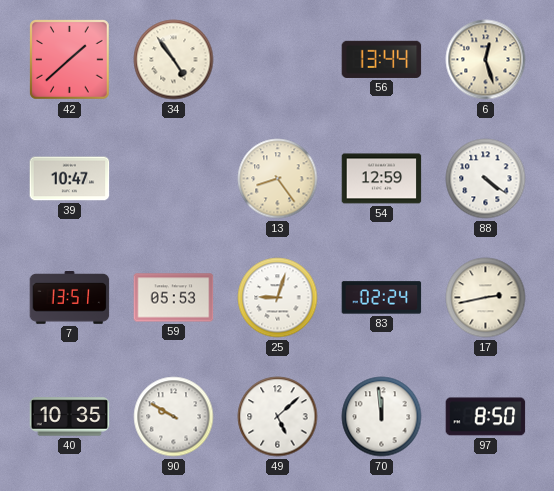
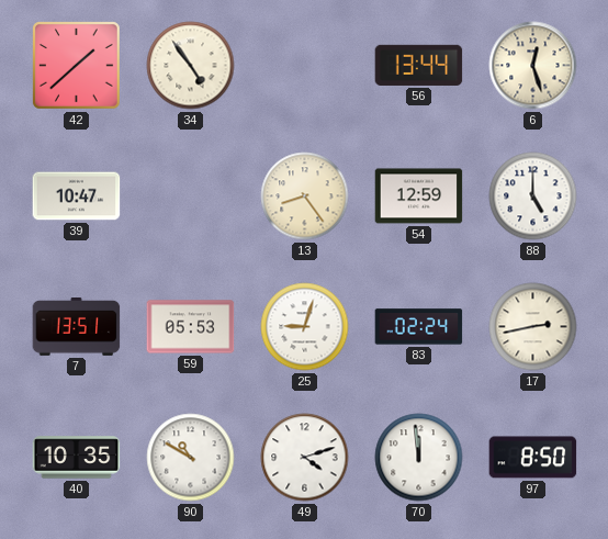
88: 4:21 -> 5:00 (533, 196)
90: 9:50 -> 10:50 (191, 458)
49: 5:08 -> 4:12 (305, 458)
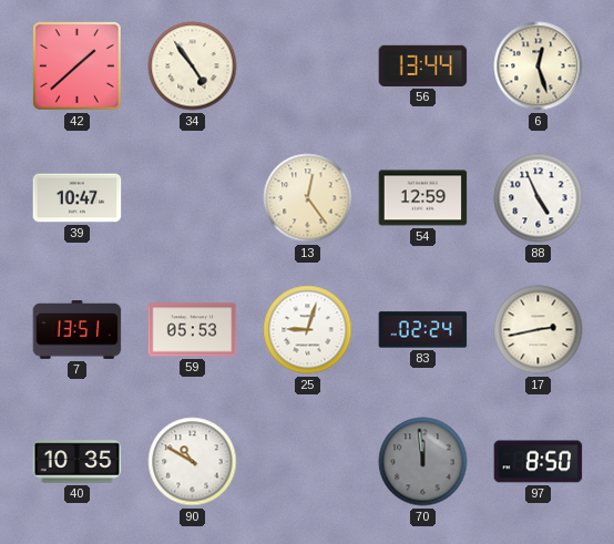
13: 8:24 -> 12:24 (308, 198)
88: 5:00 -> 4:56 (539, 198)
49: 4:12 -> none (305, 458)
70 dial: white -> grey (423, 462)
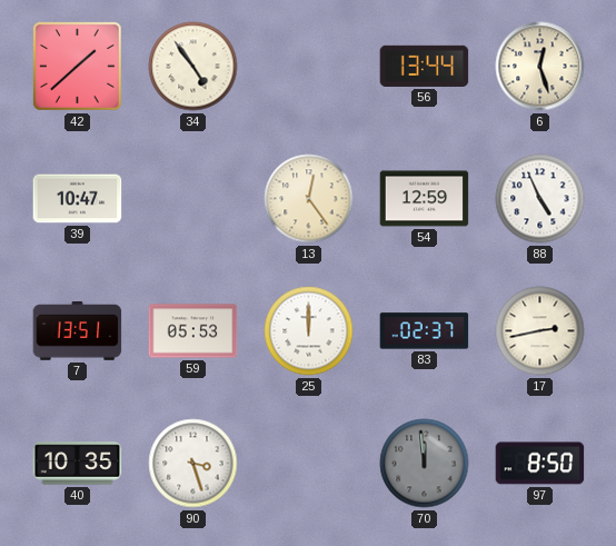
25: 9:03 -> 12:00 (309, 331)
83: 02:24 -> 02:37 (425, 331)
90: 10:50 -> 3:27 (193, 464)
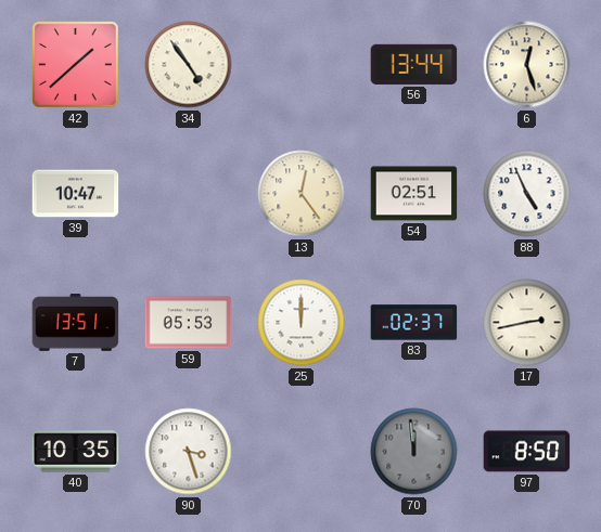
54: 12:59 -> 02:51 (414, 194)
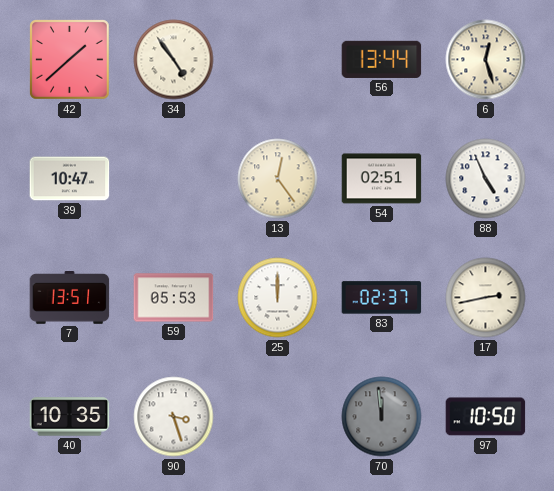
97: 8:50 -> 10:50 (486, 417)
